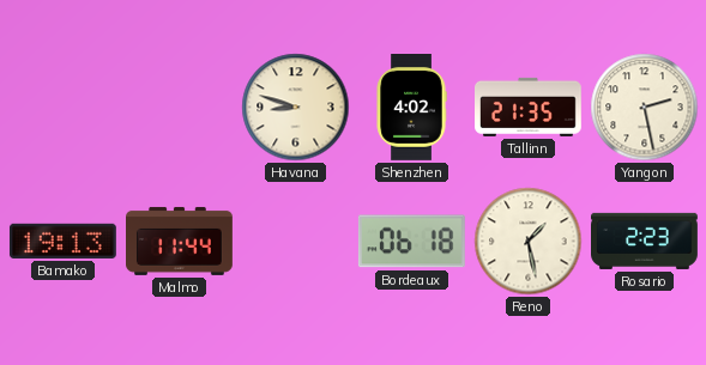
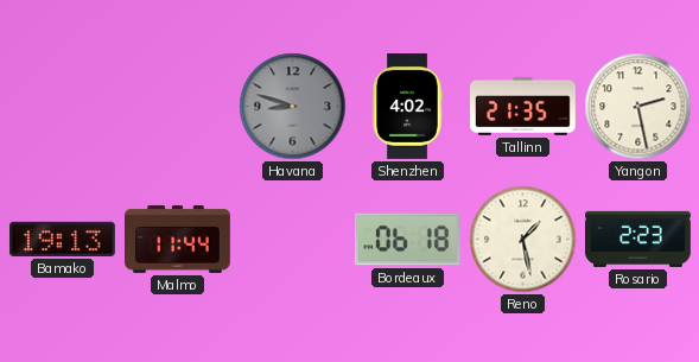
Havana dial: cream -> grey (293, 107)
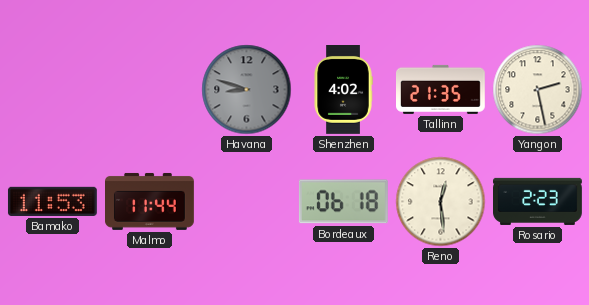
Bamako: 19:13 -> 11:53 (52, 201)
Reno: 1:28 -> 12:29 (441, 202)
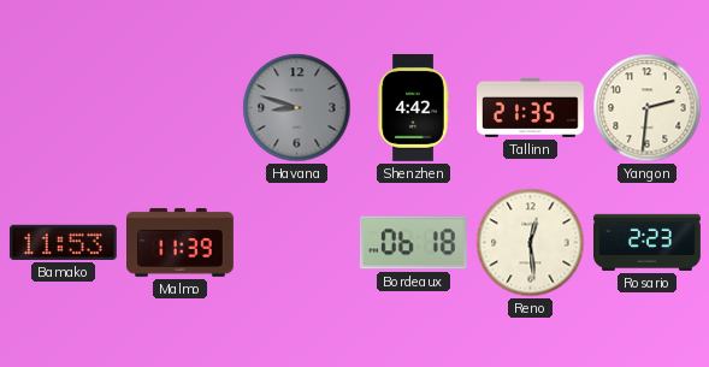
Shenzhen: 4:02 -> 4:42 (413, 108)
Yangon: 2:28 -> 2:31 (648, 108)
Malmo: 11:44 -> 11:39 (181, 242)
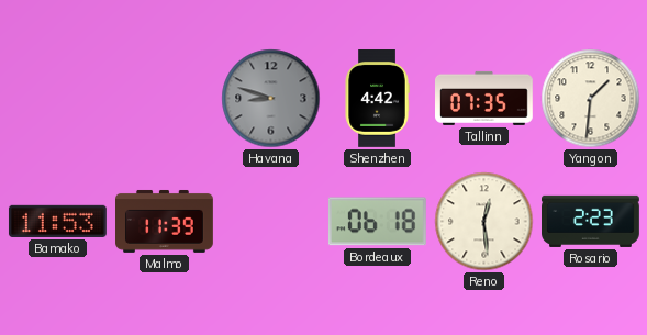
Tallinn: 21:35 -> 07:35 (484, 98)
Yangon: 2:31 -> 1:31 (591, 99)
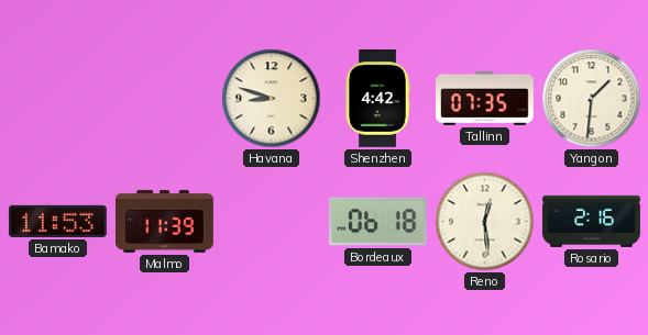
Havana dial: grey -> cream (272, 99)
Rosario: 2:23 -> 2:16 (592, 221)
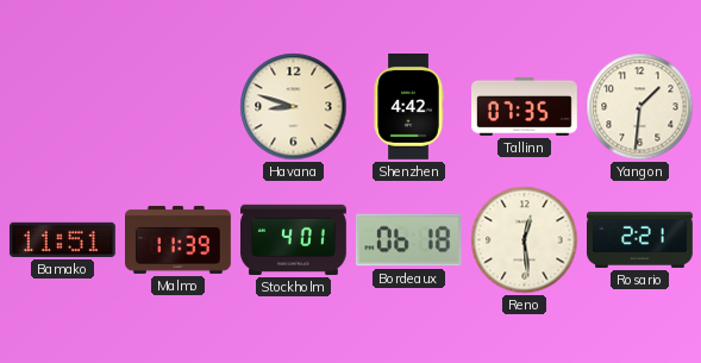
Bamako: 11:53 -> 11:51 (62, 239)
Stockholm: none -> 4:01 (294, 239)
Rosario: 2:16 -> 2:21 (640, 239)
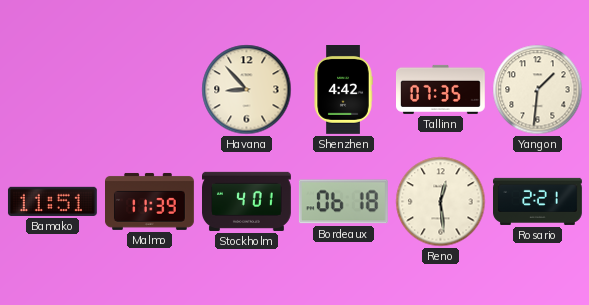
Havana: 8:48 -> 8:53 (247, 90)
